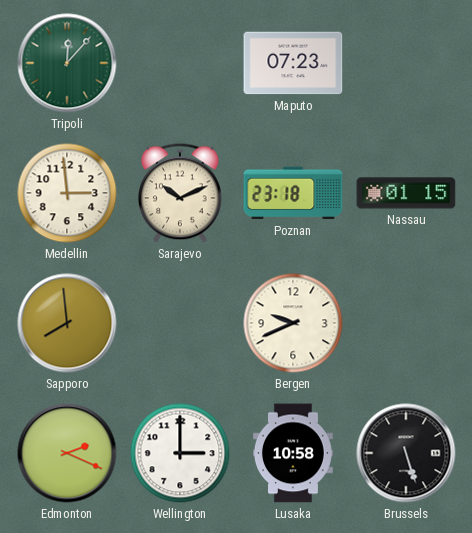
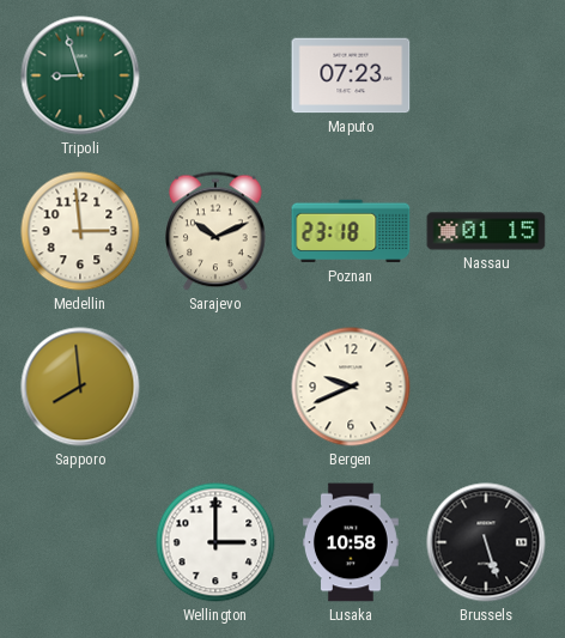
Tripoli: 12:07 -> 8:57 (80, 75)
Edmonton: 2:19 -> none (67, 453)
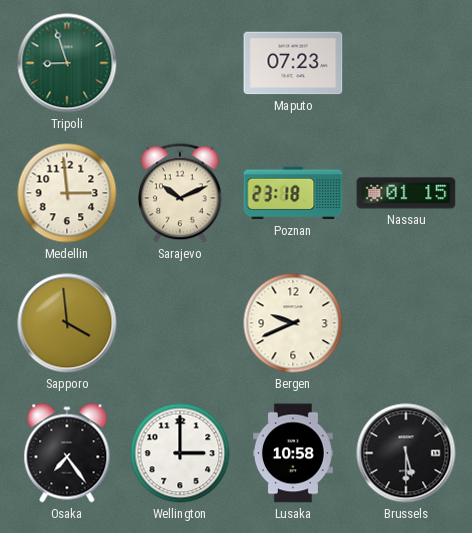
Sapporo: 7:59 -> 3:59 (67, 323)
Osaka: none -> 7:24 (67, 453)
Brussels: 5:27 -> 5:30 (406, 453)
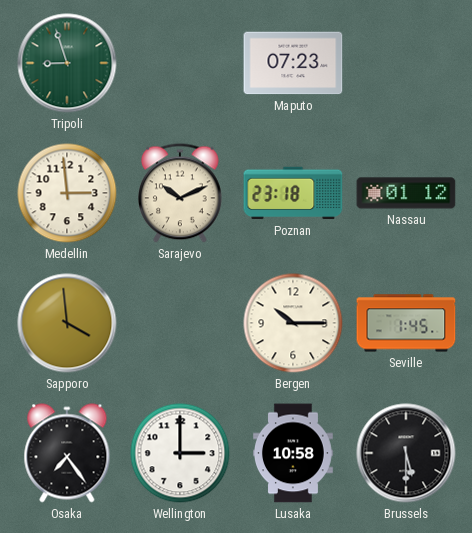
Nassau: 01:15 -> 01:12 (406, 193)
Bergen: 9:41 -> 10:15 (293, 323)
Seville: none -> 1:45 (406, 323)
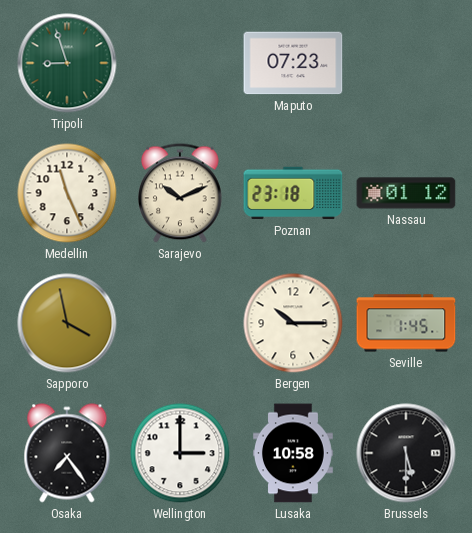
Medellin: 2:59 -> 11:26 (67, 193)
Sapporo: 3:59 -> 3:58 (67, 323)
